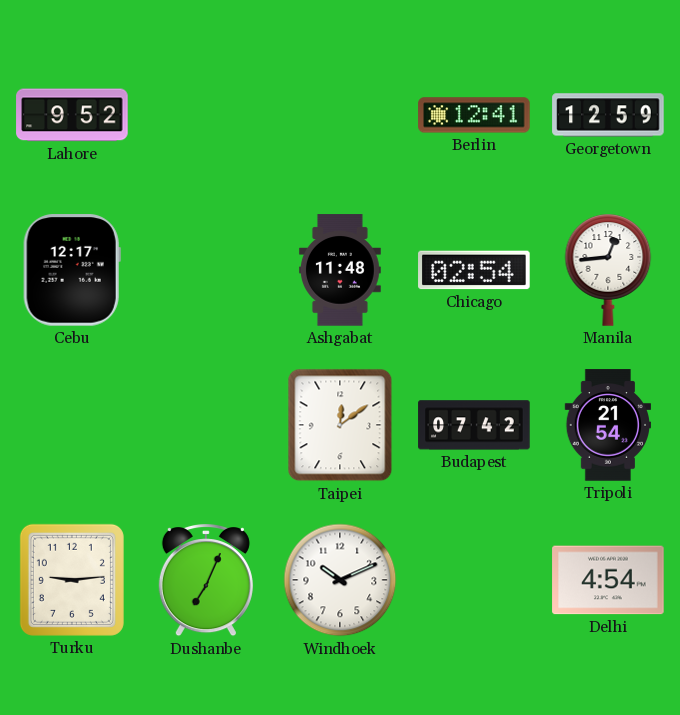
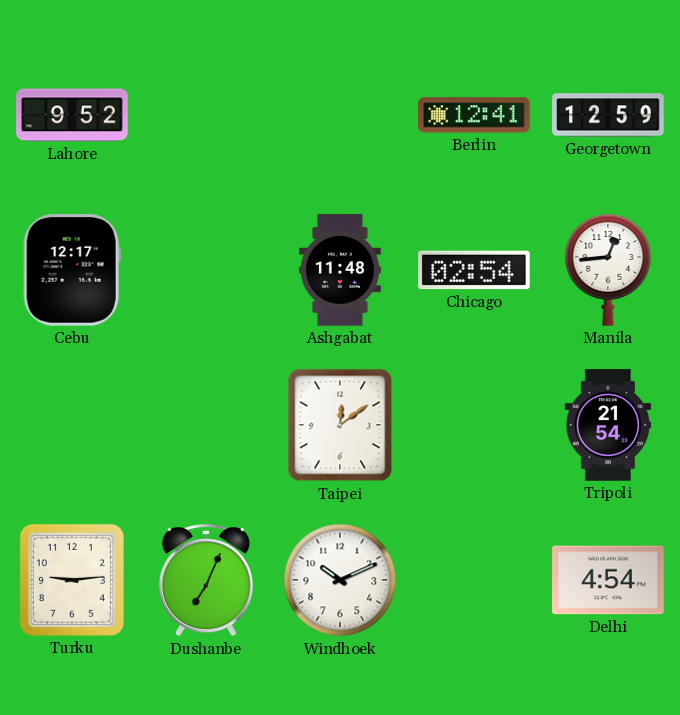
Budapest: 07:42 -> none (474, 425)
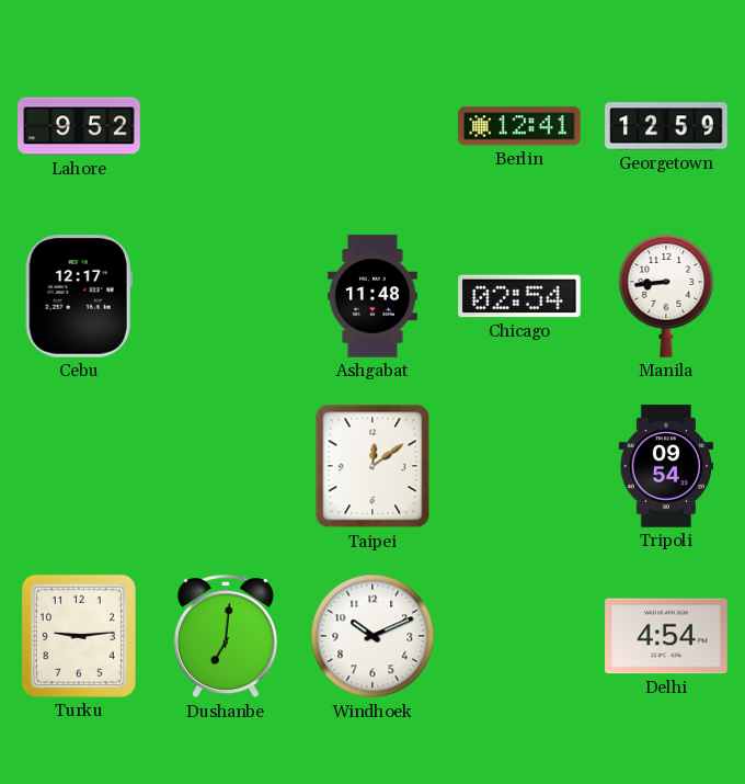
Manila: 12:44 -> 8:44 (666, 296)
Tripoli: 21:54 -> 09:54 (666, 466)
Dushanbe: 7:04 -> 7:01 (226, 637)
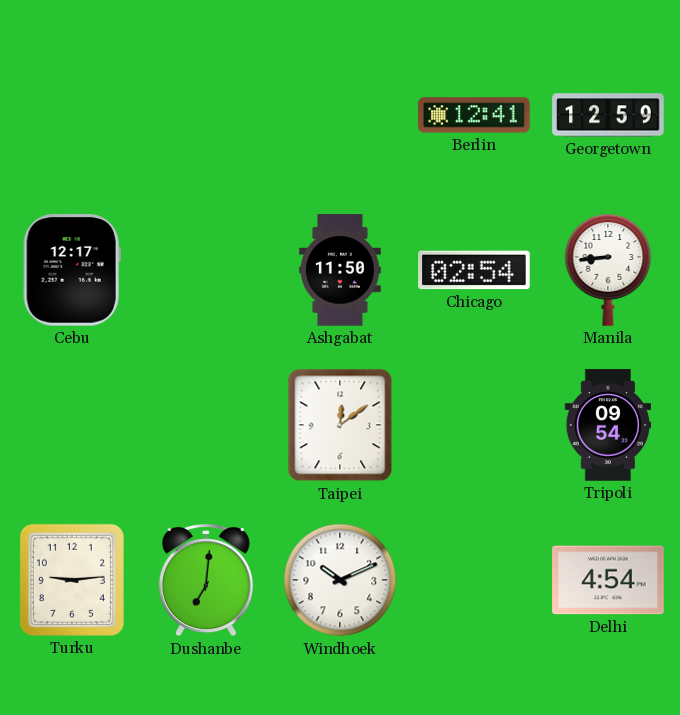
Lahore: 9:52 -> none (79, 126)
Ashgabat: 11:48 -> 11:50 (340, 270)
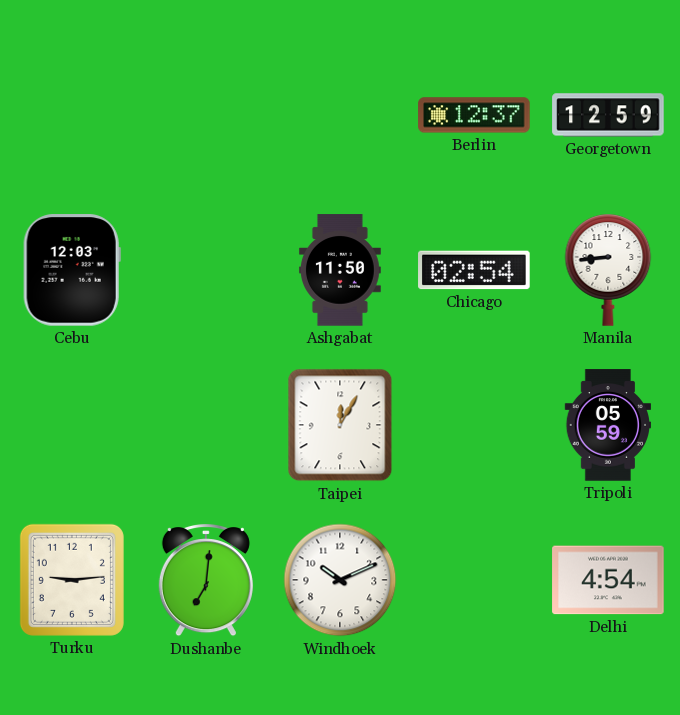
Berlin: 12:41 -> 12:37 (474, 115)
Cebu: 12:17 -> 12:03 (72, 270)
Taipei: 12:09 -> 12:05 (340, 425)
Tripoli: 09:54 -> 05:59 (608, 425)
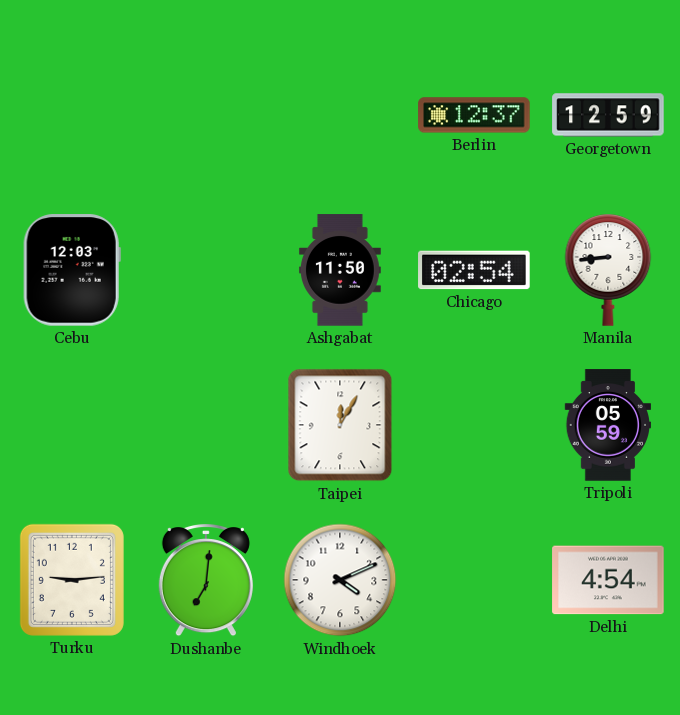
Windhoek: 10:11 -> 4:11 (340, 580)
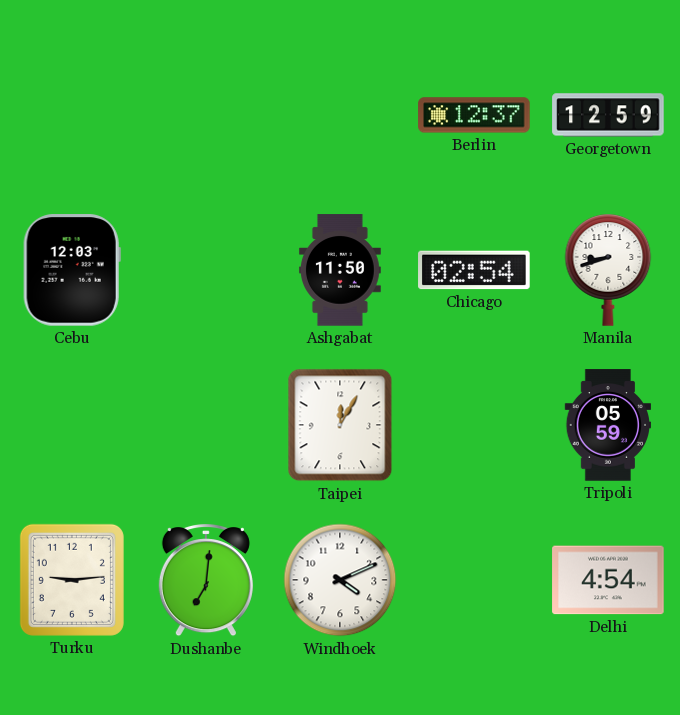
Manila: 8:44 -> 8:42 (608, 270)
